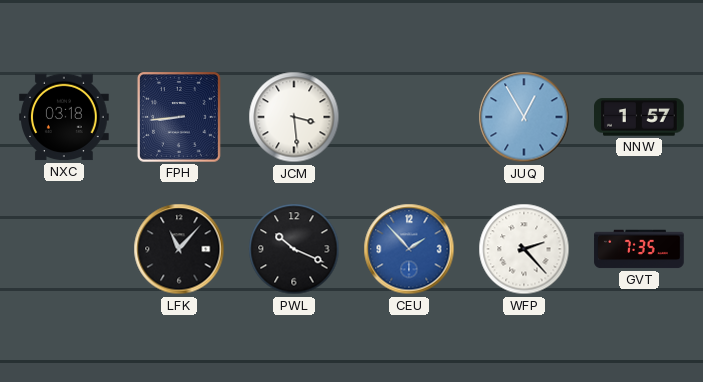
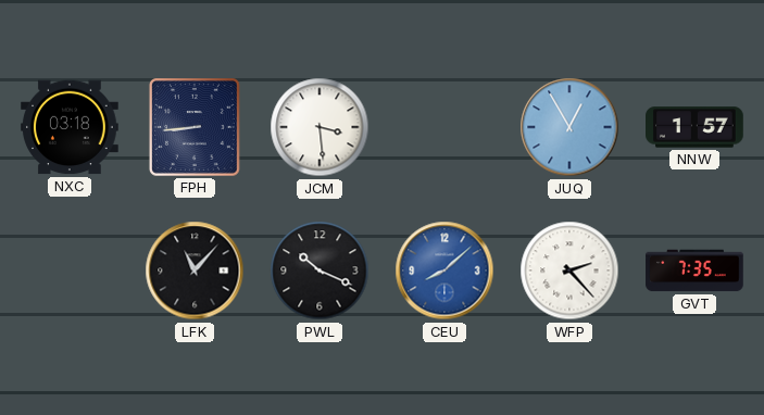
CEU: 1:53 -> 8:08 (444, 271)
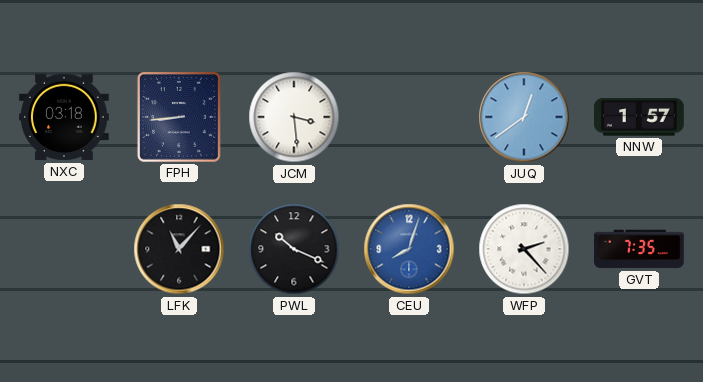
JUQ: 12:55 -> 12:39 (524, 117)
CEU: 8:08 -> 8:03 (409, 249)
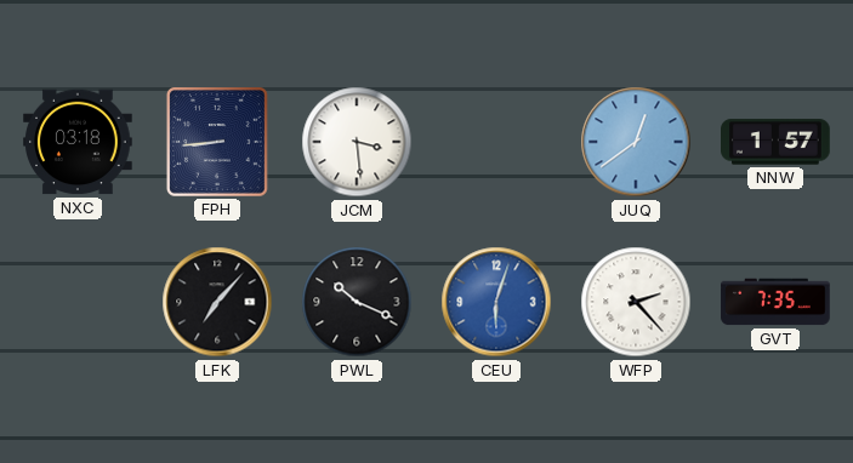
LFK: 11:07 -> 7:07 (217, 302)
CEU: 8:03 -> 6:03 (496, 302)
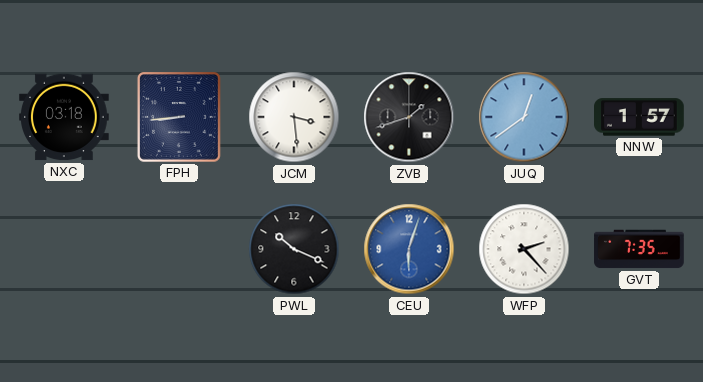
ZVB: none -> 1:42 (409, 117)
LFK: 7:07 -> none (217, 302)
